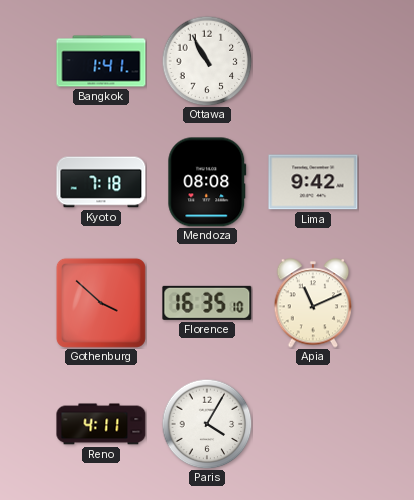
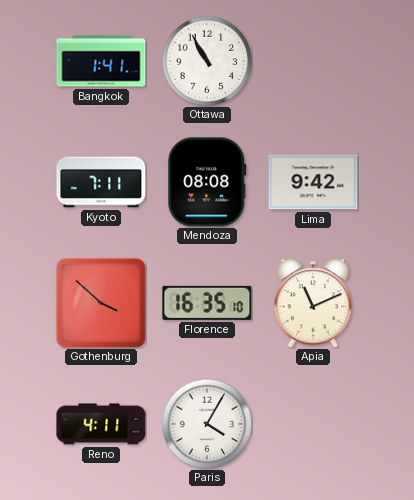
Kyoto: 7:18 -> 7:11 (101, 182)
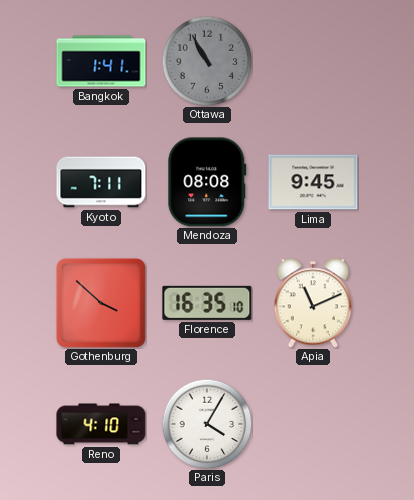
Ottawa dial: white -> grey (207, 61)
Lima: 9:42 -> 9:45 (313, 182)
Reno: 4:11 -> 4:10 (101, 424)
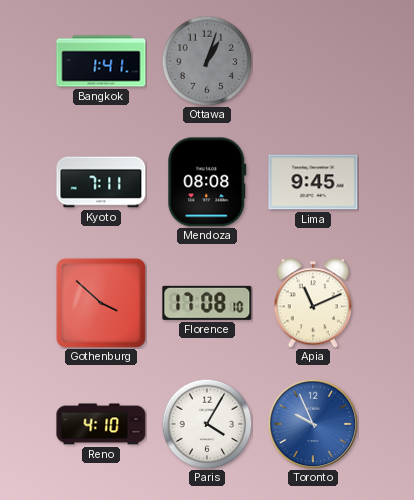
Ottawa: 10:55 -> 1:03 (207, 61)
Florence: 16:35 -> 17:08 (207, 303)
Toronto: none -> 9:56 (313, 424)
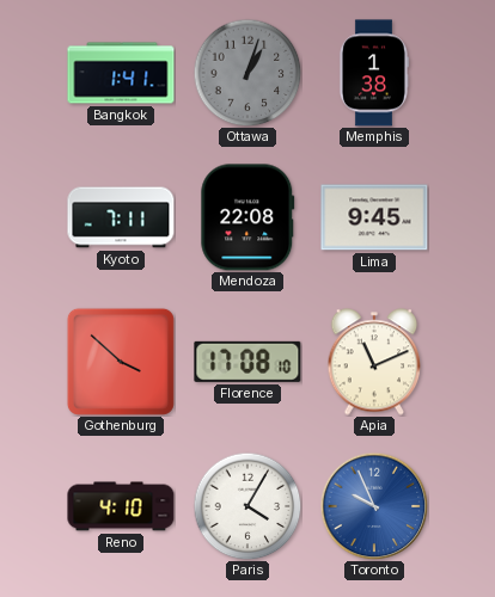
Memphis: none -> 1:38 (373, 73)
Mendoza: 08:08 -> 22:08 (247, 217)
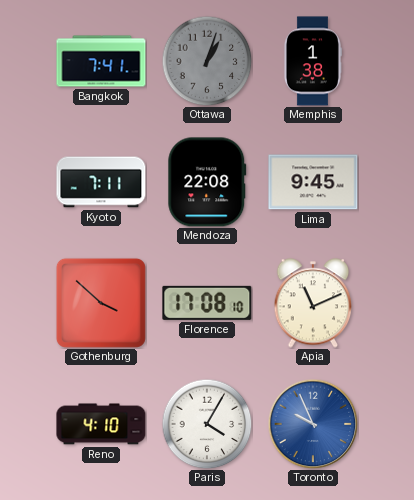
Bangkok: 1:41 -> 7:41 (101, 61)
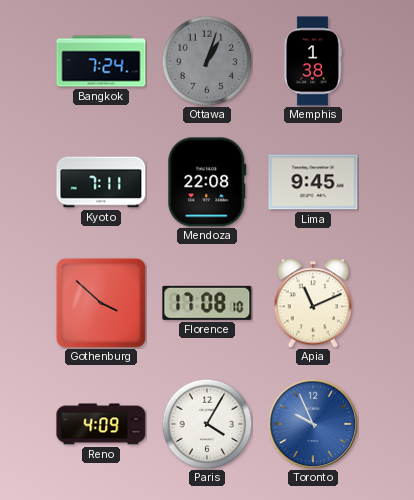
Bangkok: 7:41 -> 7:24 (101, 61)
Reno: 4:10 -> 4:09 (101, 424)
